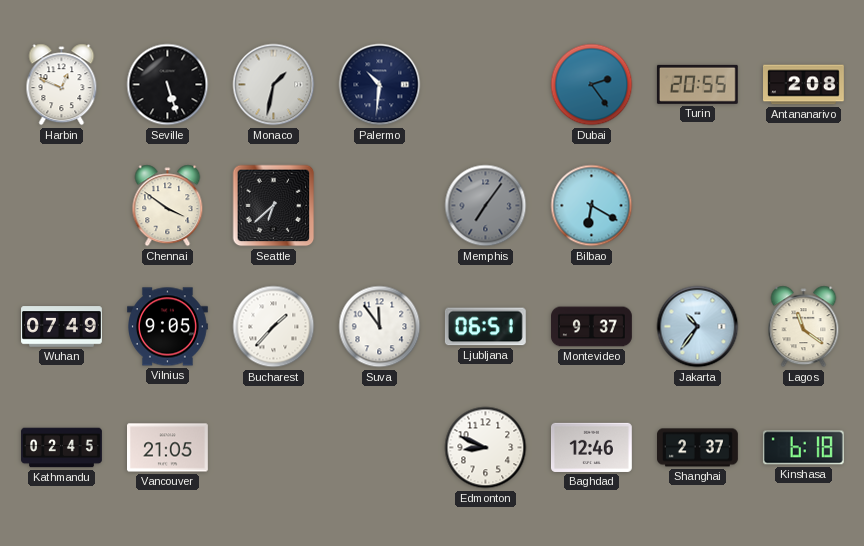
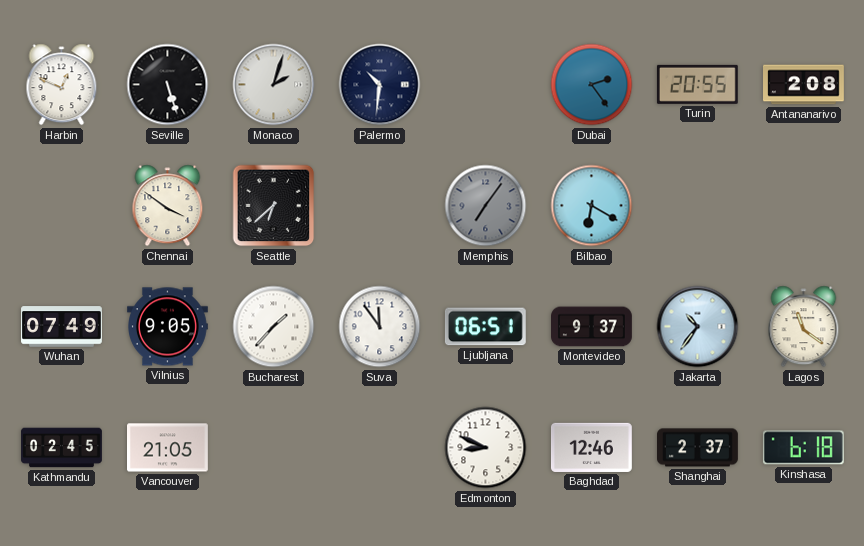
Monaco: 1:32 -> 2:03 (274, 85)
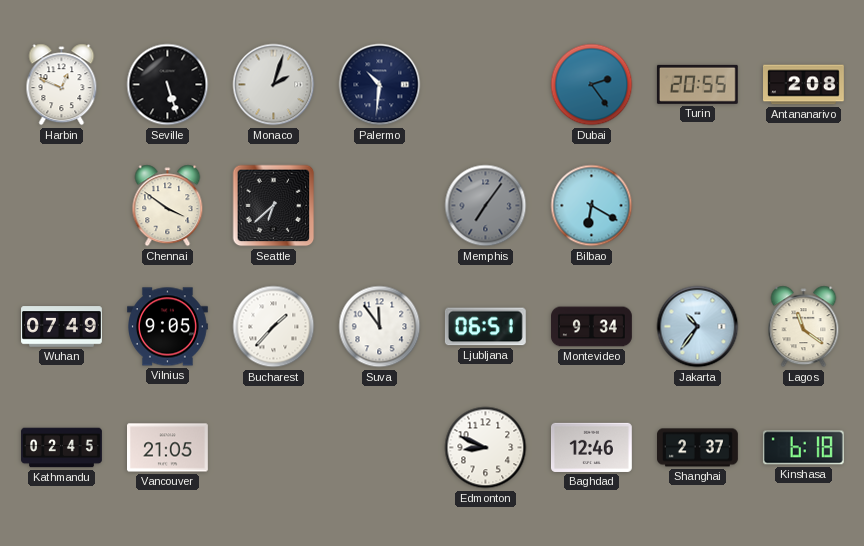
Montevideo: 9:37 -> 9:34 (592, 327)
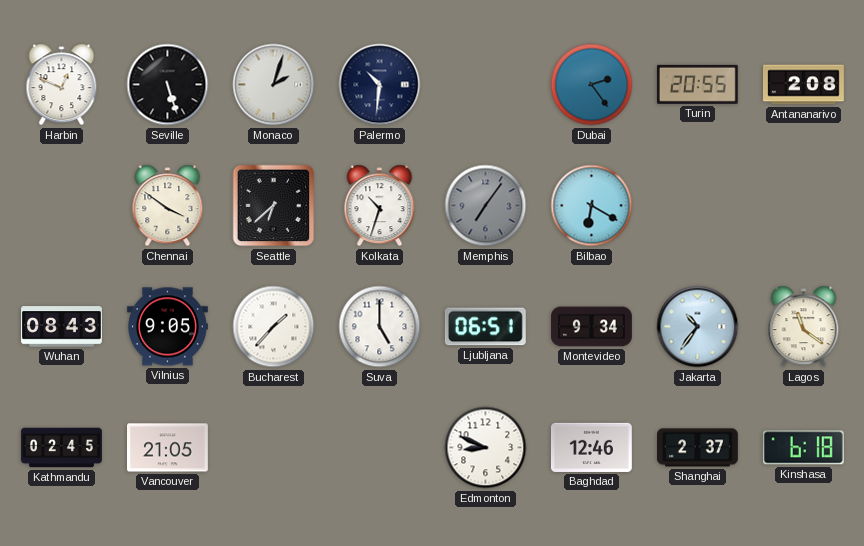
Kolkata: none -> 10:33 (380, 206)
Wuhan: 07:49 -> 08:43 (62, 327)
Suva: 11:54 -> 5:00 (380, 327)
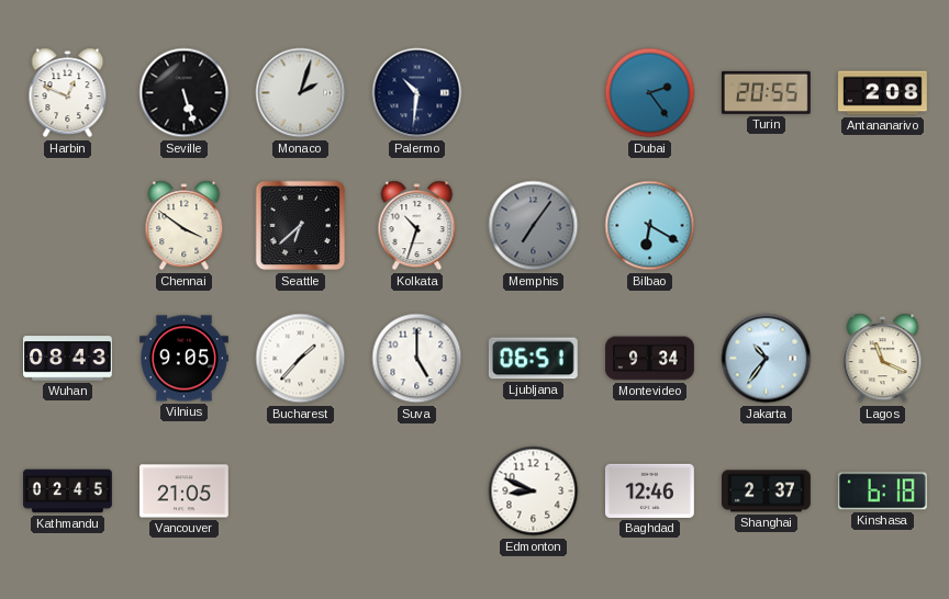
Lagos: 11:21 -> 11:19 (883, 359)
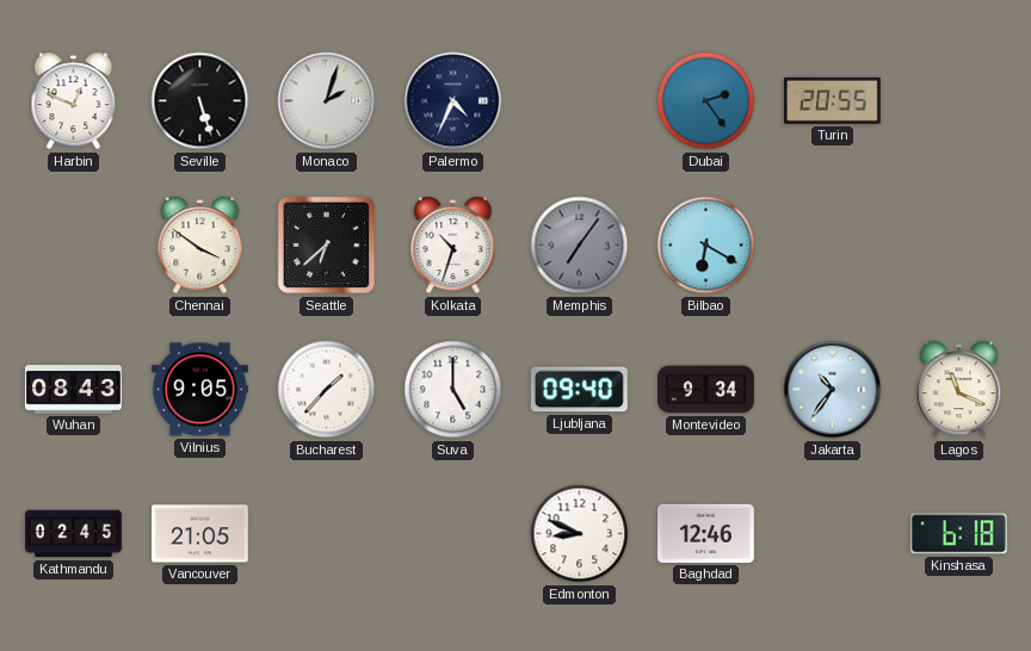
Palermo: 10:31 -> 4:34 (453, 101)
Antananarivo: 2:08 -> none (883, 93)
Ljubljana: 06:51 -> 09:40 (579, 390)
Shanghai: 2:37 -> none (767, 491)
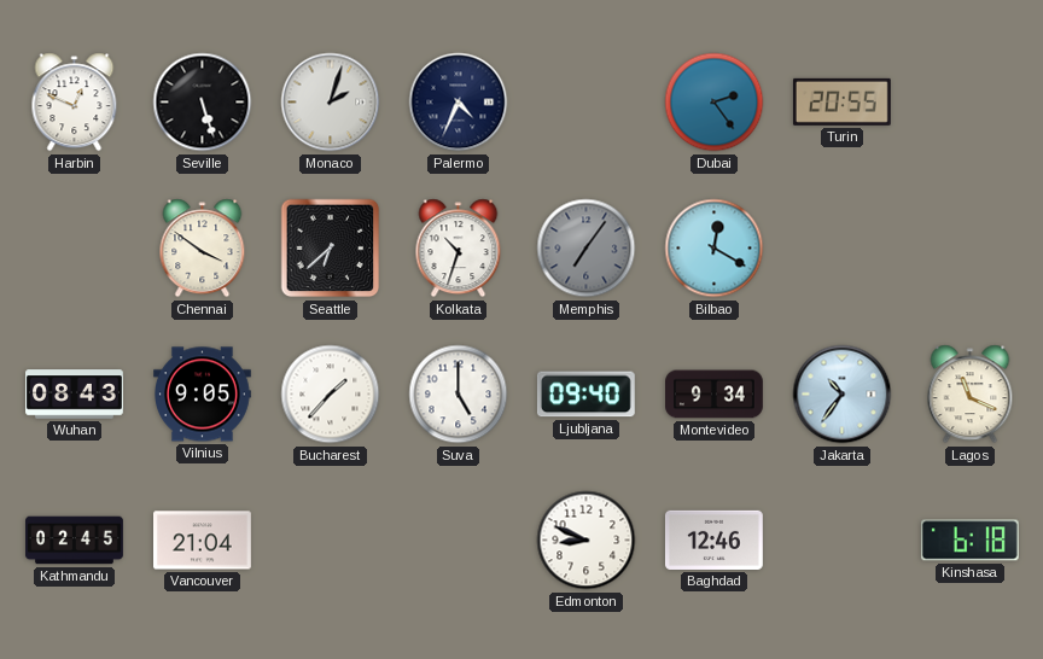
Bilbao: 6:20 -> 12:20 (715, 249)
Vancouver: 21:05 -> 21:04 (203, 541)
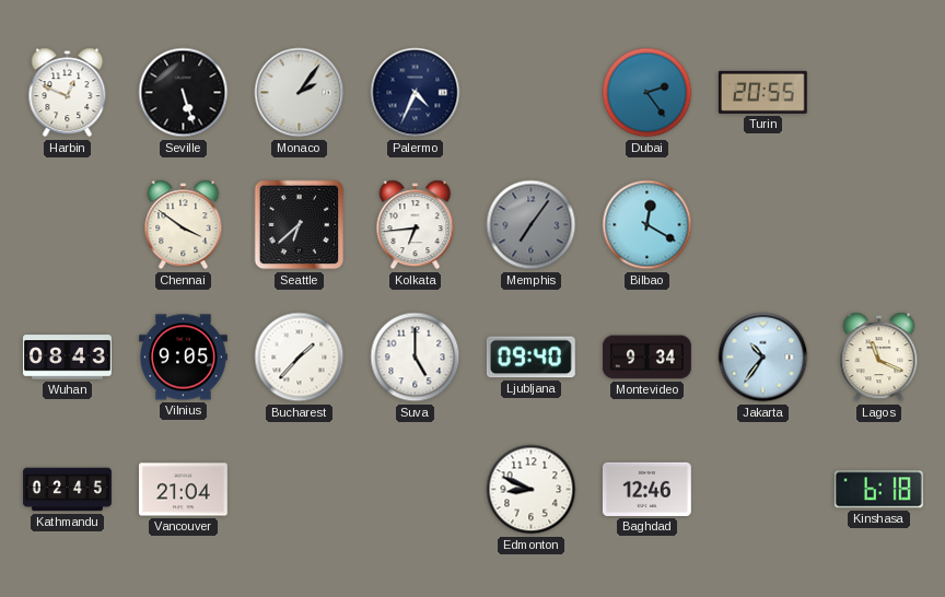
Monaco: 2:03 -> 2:06 (300, 93)
Kolkata: 10:33 -> 6:44 (416, 225)
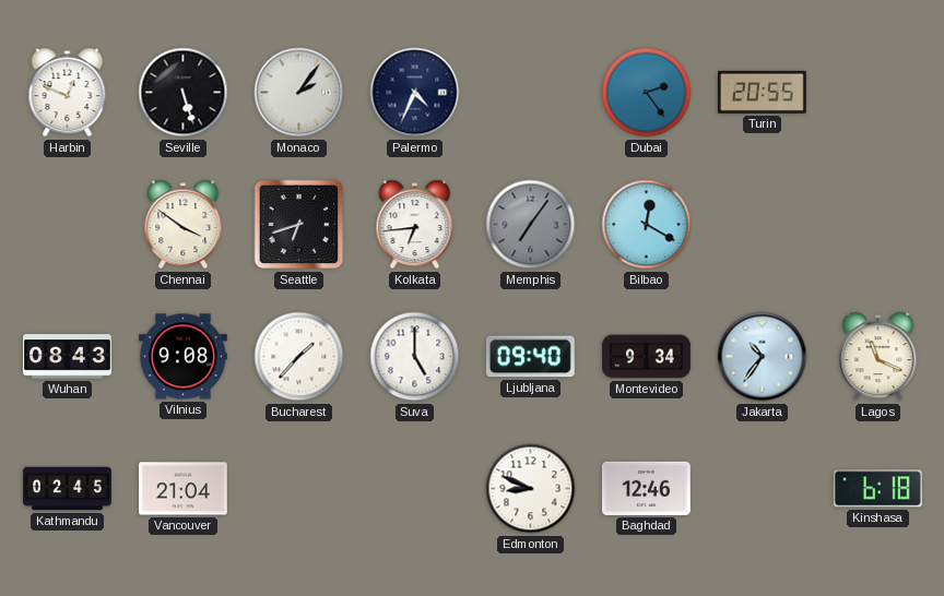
Seattle: 6:38 -> 6:42 (299, 225)
Vilnius: 9:05 -> 9:08 (184, 357)
